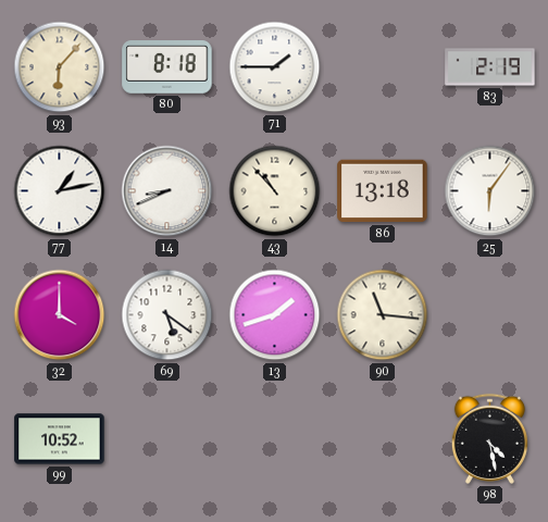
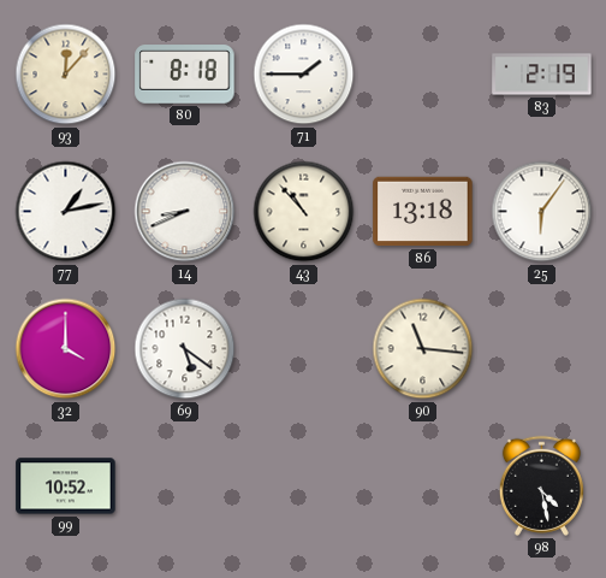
93: 6:07 -> 12:07 (66, 75)
13: 1:42 -> none (275, 315)
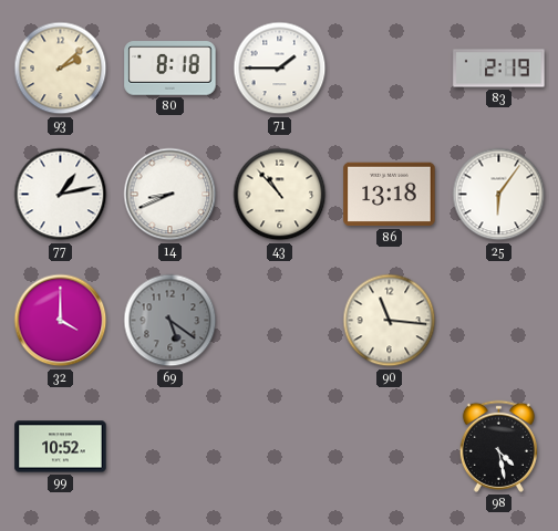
93: 12:07 -> 2:08 (61, 69)
69 dial: white -> grey (170, 321)
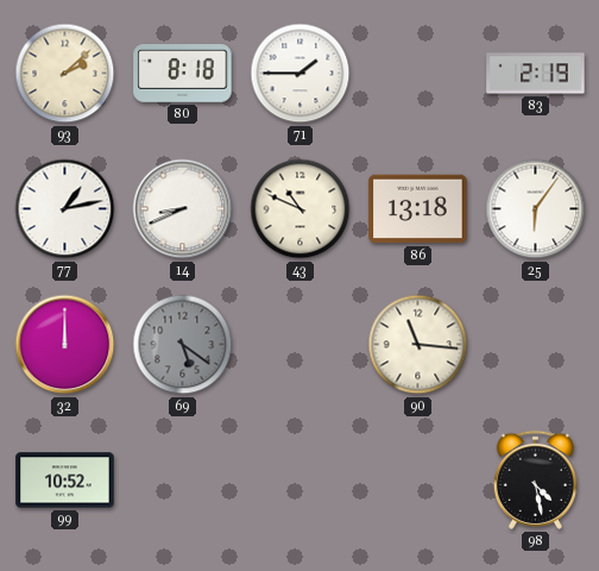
43: 10:53 -> 10:49 (301, 209)
32: 4:00 -> 12:00 (65, 345)
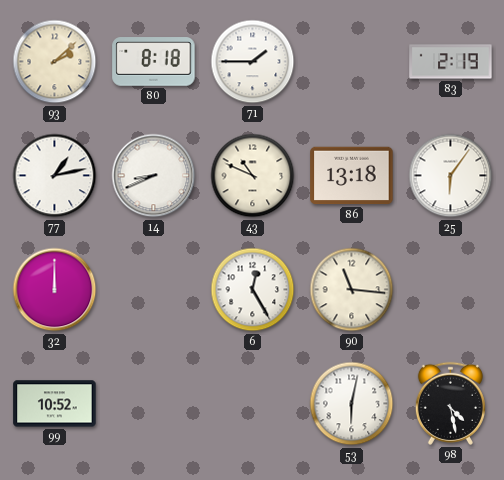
69: 5:21 -> none (183, 345)
6: none -> 12:25 (253, 290)
53: none -> 6:02 (352, 404)
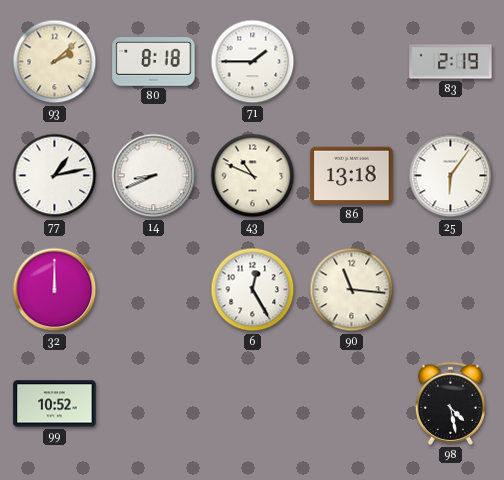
53: 6:02 -> none (352, 404)
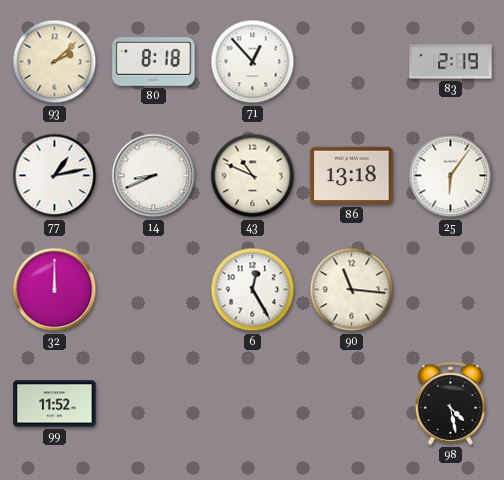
71: 1:45 -> 12:53 (253, 62)
99: 10:52 -> 11:52 (55, 404)
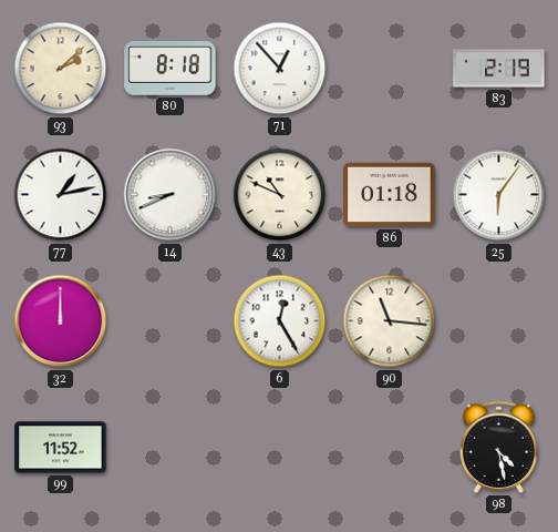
86: 13:18 -> 01:18 (390, 195)
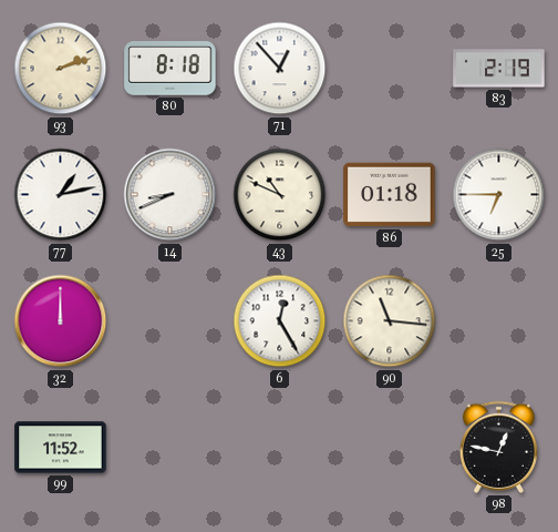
93: 2:08 -> 2:12 (61, 69)
25: 6:06 -> 6:45 (499, 195)
98: 4:28 -> 12:47 (498, 447)
